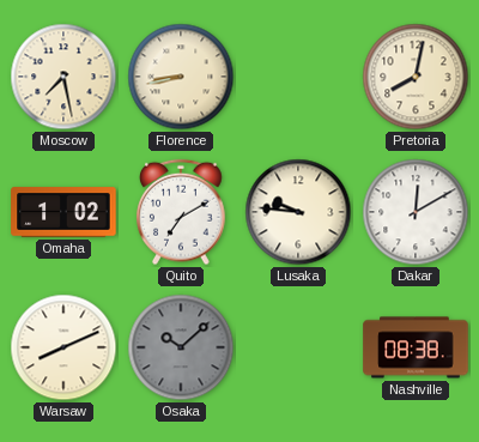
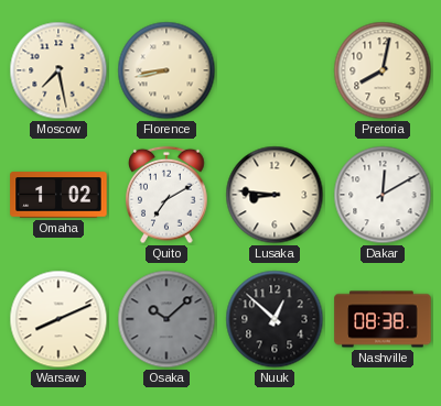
Lusaka: 9:46 -> 8:46 (275, 195)
Nuuk: none -> 12:52 (275, 319)
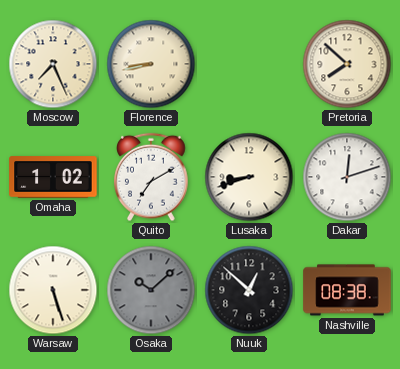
Moscow: 7:28 -> 7:26 (53, 64)
Pretoria: 8:02 -> 7:52 (347, 64)
Lusaka: 8:46 -> 8:42 (249, 177)
Dakar: 12:10 -> 12:12 (347, 177)
Warsaw: 8:11 -> 5:27 (53, 290)
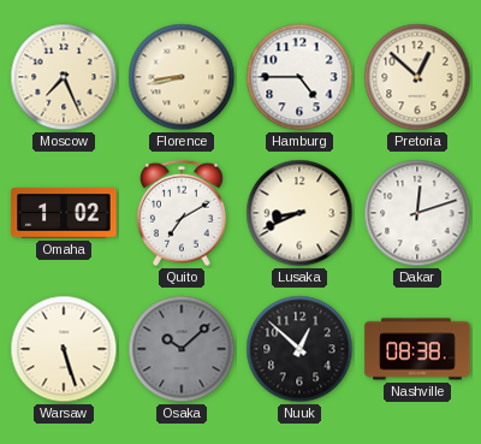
Hamburg: none -> 4:45 (299, 77)
Pretoria: 7:52 -> 12:52 (417, 77)
Lusaka: 8:42 -> 8:41 (299, 213)
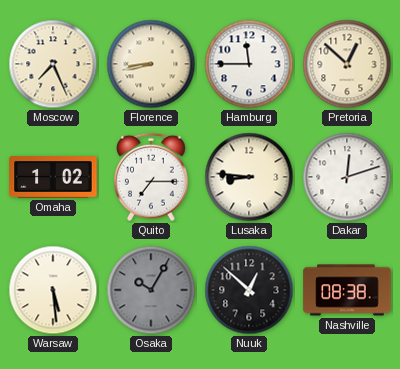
Hamburg: 4:45 -> 11:45 (249, 64)
Quito: 7:10 -> 7:15 (151, 177)
Lusaka: 8:41 -> 8:46 (249, 177)
Warsaw: 5:27 -> 5:29 (53, 290)
Osaka: 10:08 -> 10:05 (151, 290)
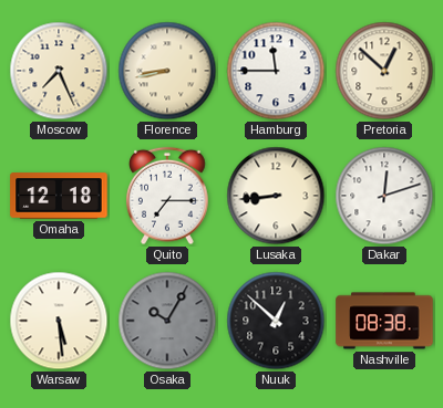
Omaha: 1:02 -> 12:18 (59, 196)
Lusaka: 8:46 -> 8:44 (276, 196)
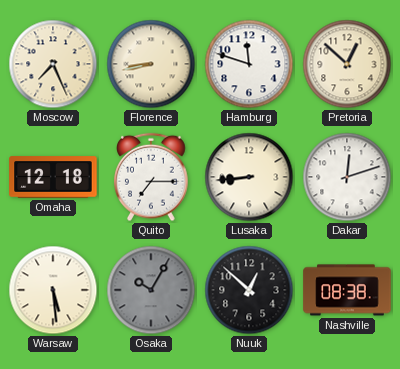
Hamburg: 11:45 -> 11:48 (249, 64)
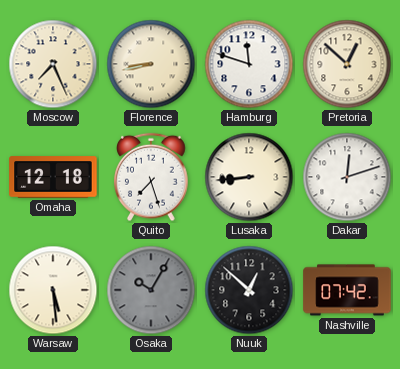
Quito: 7:15 -> 7:27 (151, 177)
Nashville: 08:38 -> 07:42 (347, 290)
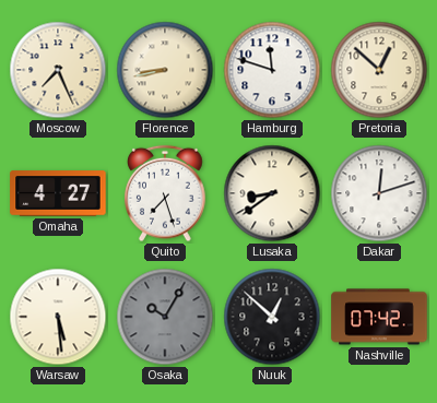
Omaha: 12:18 -> 4:27 (58, 193)
Lusaka: 8:44 -> 8:39 (272, 193)
